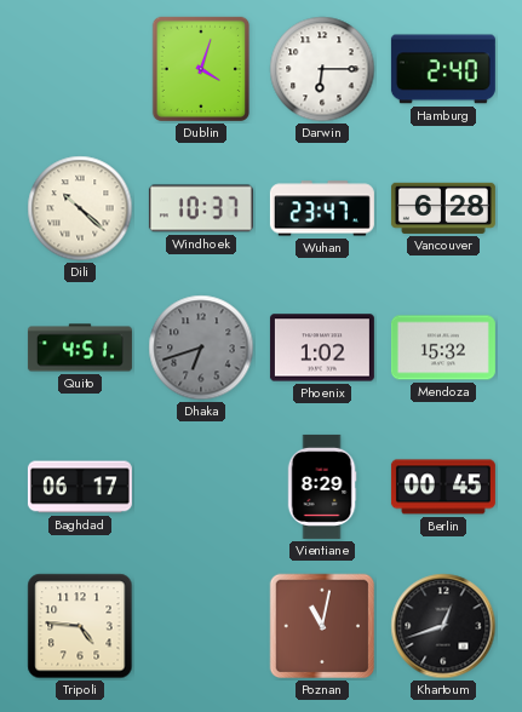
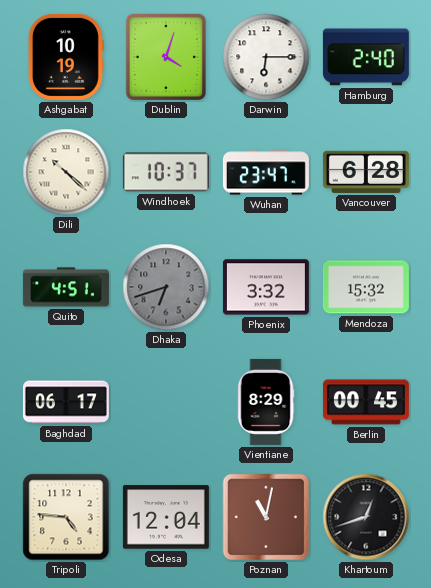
Ashgabat: none -> 10:19 (66, 57)
Phoenix: 1:02 -> 3:32 (266, 287)
Odesa: none -> 12:04 (166, 517)
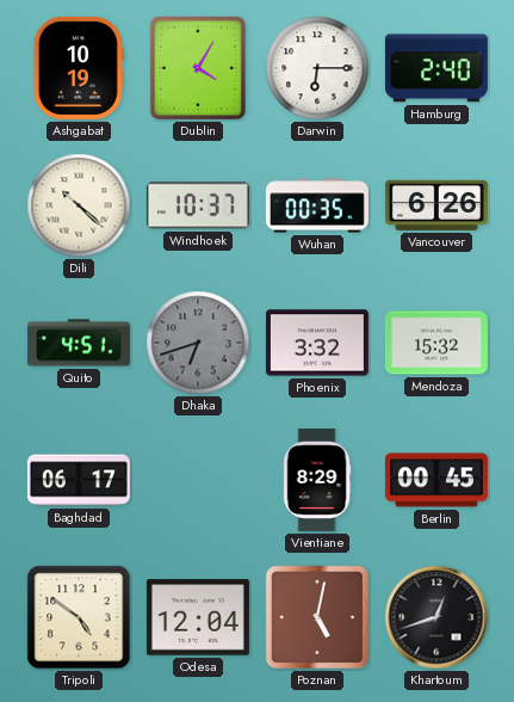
Dublin: 4:03 -> 4:05 (197, 68)
Wuhan: 23:47 -> 00:35 (317, 205)
Vancouver: 6:28 -> 6:26 (436, 205)
Tripoli: 4:46 -> 4:51 (79, 617)
Poznan: 11:02 -> 5:02 (317, 617)
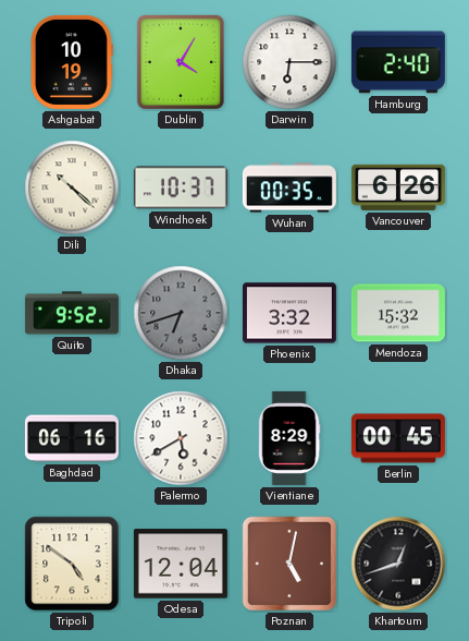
Quito: 4:51 -> 9:52 (72, 313)
Baghdad: 06:17 -> 06:16 (72, 438)
Palermo: none -> 5:40 (181, 438)
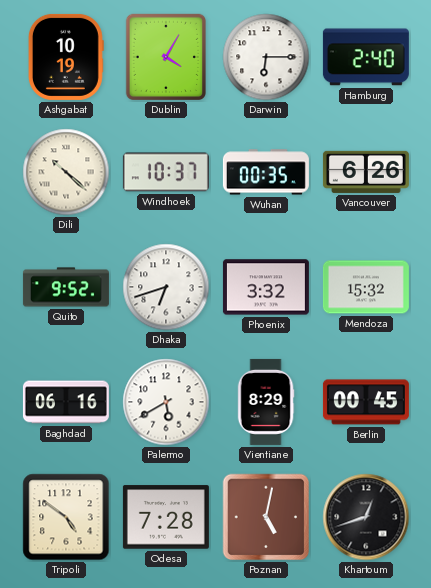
Dhaka dial: grey -> white (166, 287)
Odesa: 12:04 -> 7:28 (166, 517)
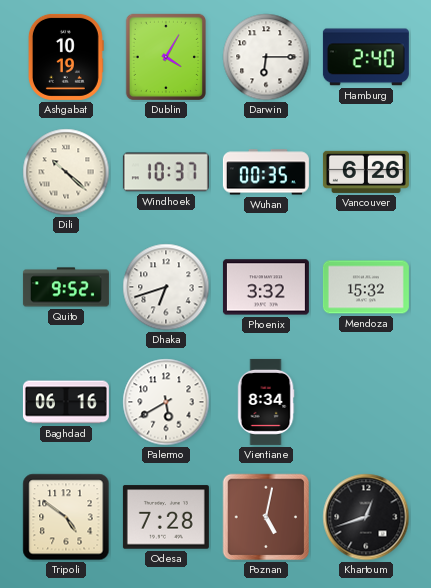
Vientiane: 8:29 -> 8:34 (266, 402)
Berlin: 00:45 -> none (366, 402)
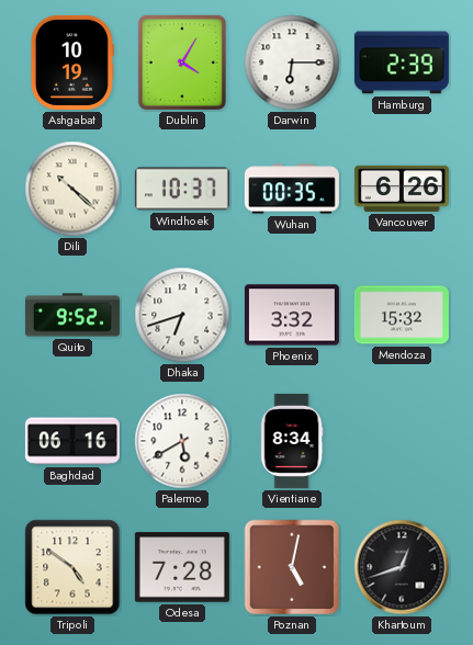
Hamburg: 2:40 -> 2:39 (402, 63)
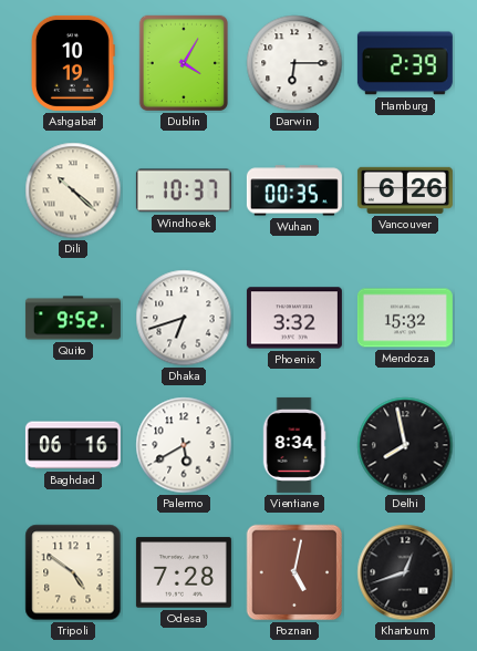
Delhi: none -> 7:58 (405, 445)
